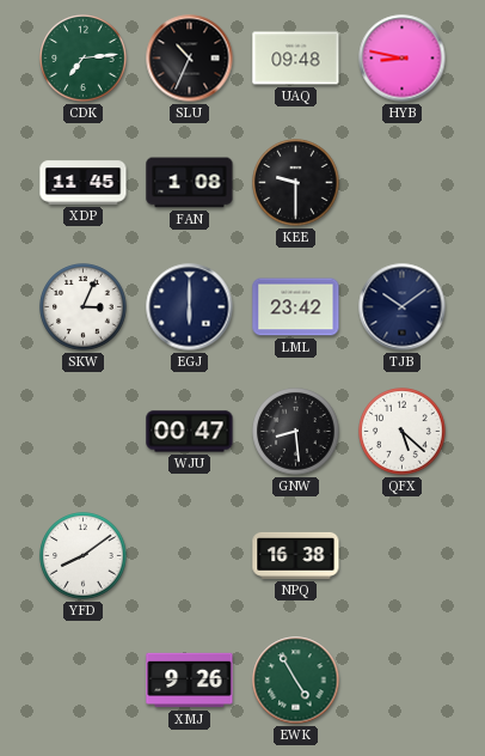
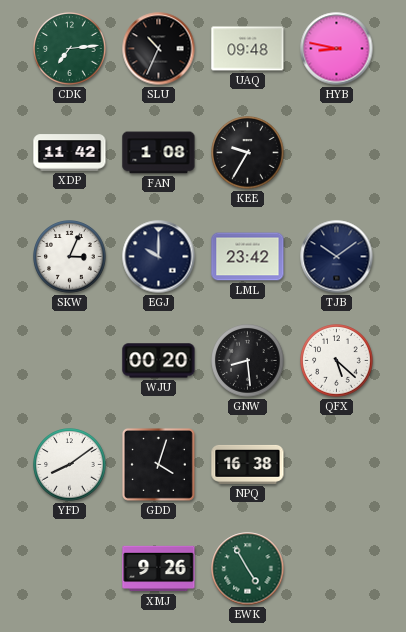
XDP: 11:45 -> 11:42 (70, 153)
KEE: 9:30 -> 9:35 (248, 153)
EGJ: 6:00 -> 10:00 (159, 257)
WJU: 00:47 -> 00:20 (159, 361)
GDD: none -> 4:03 (158, 464)
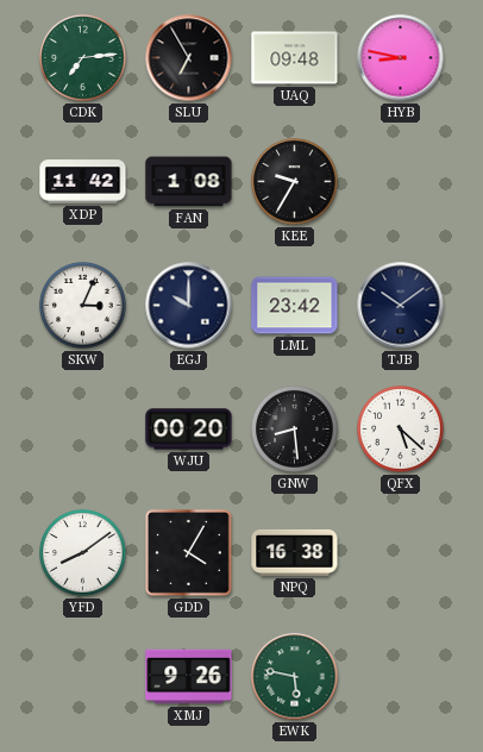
SLU: 10:34 -> 6:55 (189, 58)
GDD: 4:03 -> 4:05 (188, 552)
EWK: 4:55 -> 5:47 (295, 677)
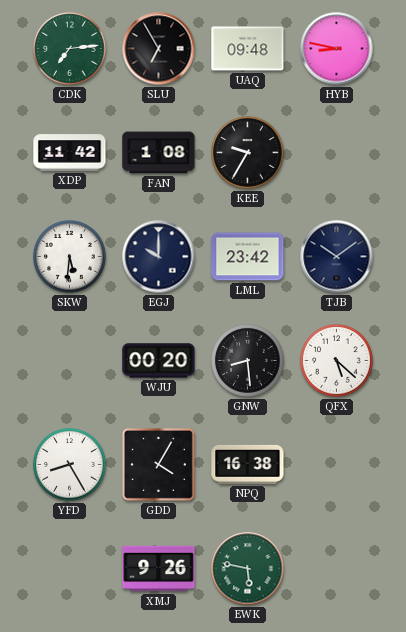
SKW: 3:04 -> 5:31 (70, 257)
YFD: 8:09 -> 8:25 (70, 465)
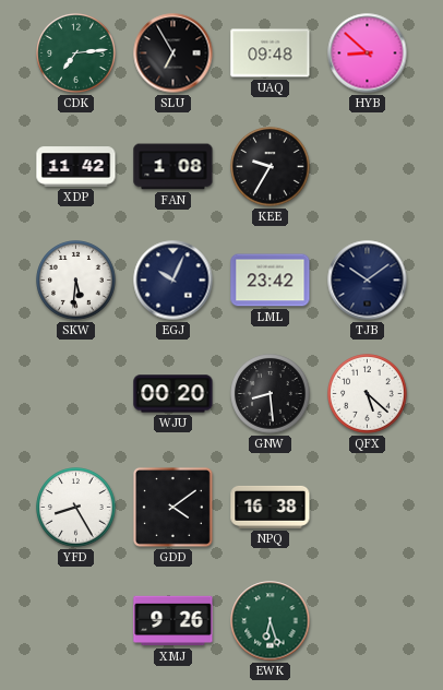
HYB: 8:47 -> 8:52 (368, 53)
EGJ: 10:00 -> 10:04 (173, 281)
GDD: 4:05 -> 4:09 (172, 507)
EWK: 5:47 -> 6:27 (271, 621)
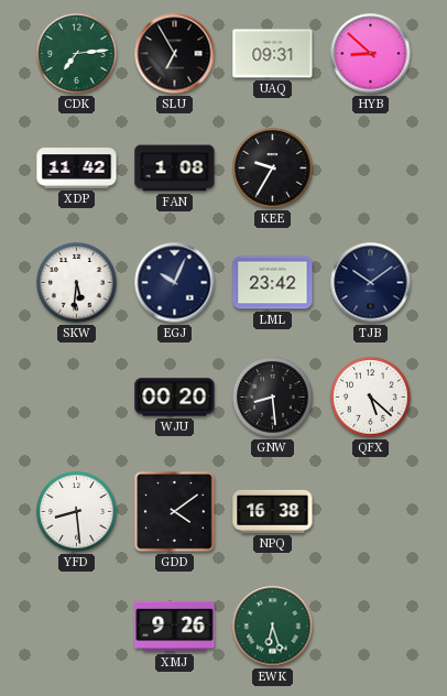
UAQ: 09:48 -> 09:31 (273, 54)
YFD: 8:25 -> 8:29 (77, 512)
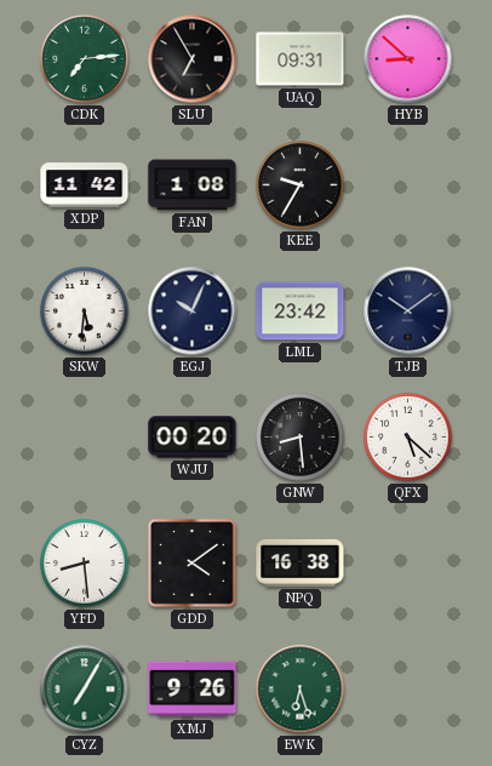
CYZ: none -> 7:05 (85, 690)
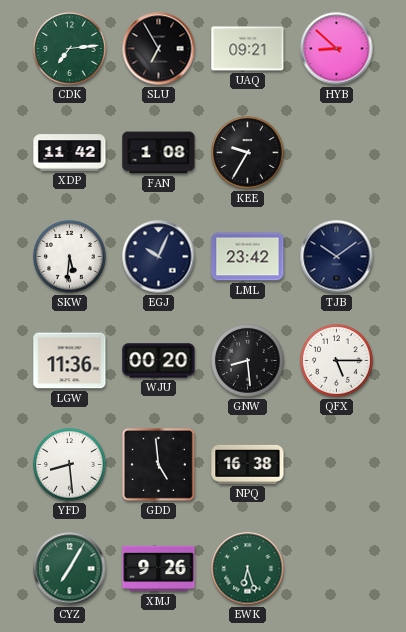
UAQ: 09:31 -> 09:21 (248, 49)
LGW: none -> 11:36 (70, 361)
QFX: 5:22 -> 5:15 (337, 361)
GDD: 4:09 -> 4:59 (158, 464)
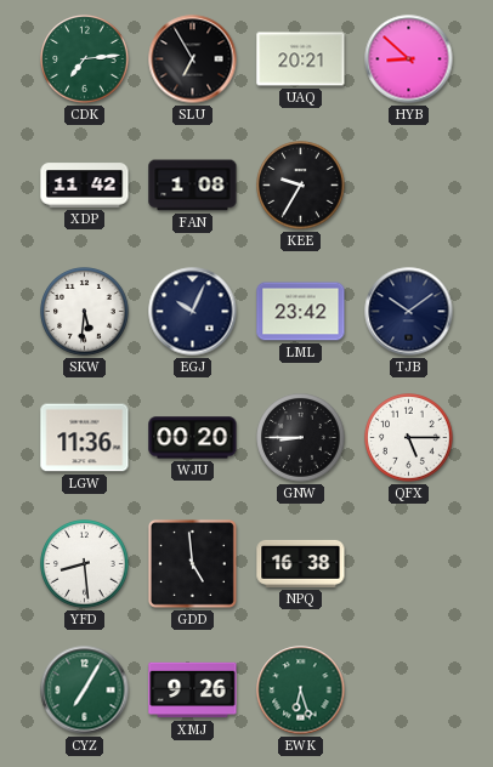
UAQ: 09:21 -> 20:21 (301, 59)
GNW: 8:29 -> 8:45 (301, 438)
